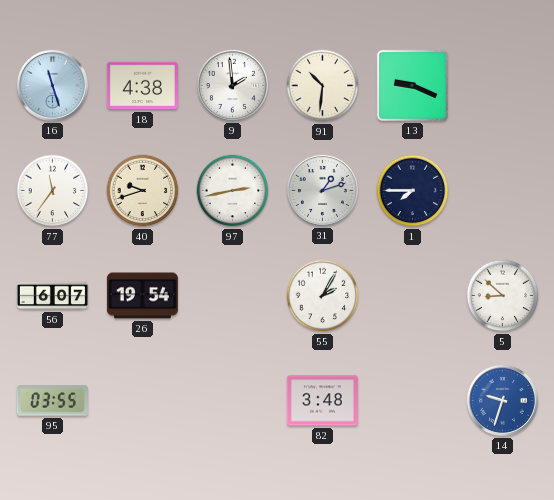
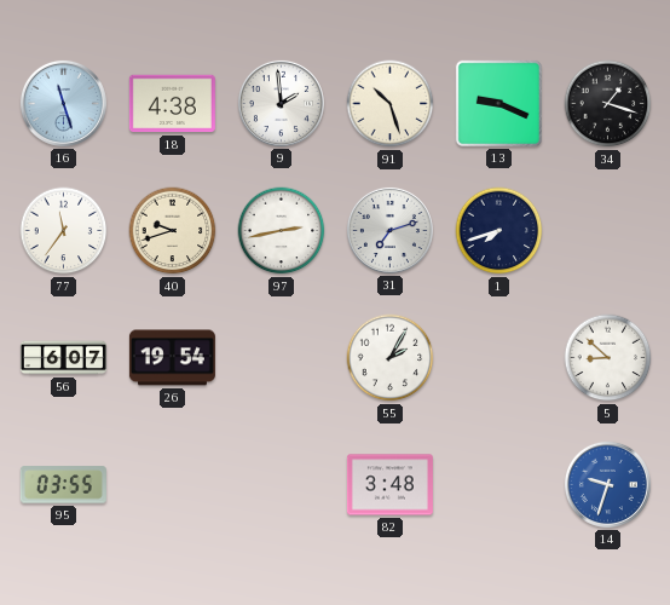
91: 10:31 -> 10:27 (391, 104)
34: none -> 1:18 (608, 104)
31: 1:12 -> 7:12 (389, 230)
1: 7:45 -> 7:42 (499, 231)
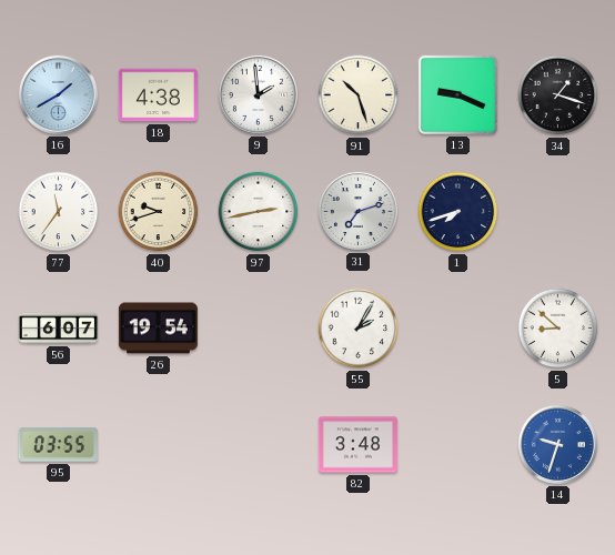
16: 11:27 -> 1:40 (58, 94)
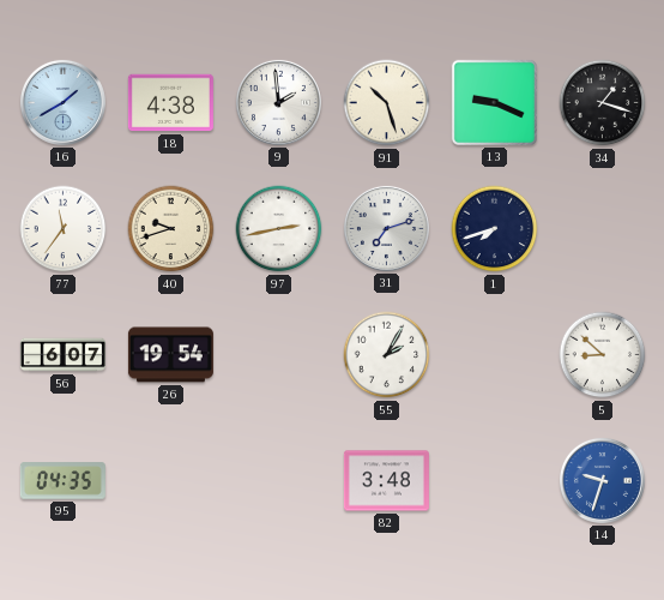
95: 03:55 -> 04:35 (62, 481)
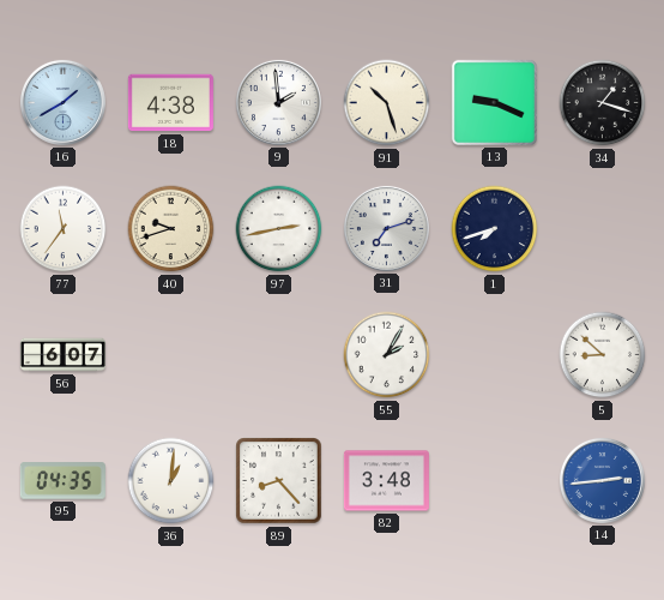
26: 19:54 -> none (170, 355)
36: none -> 1:01 (171, 481)
89: none -> 8:23 (279, 481)
14: 9:33 -> 2:44 (602, 480)
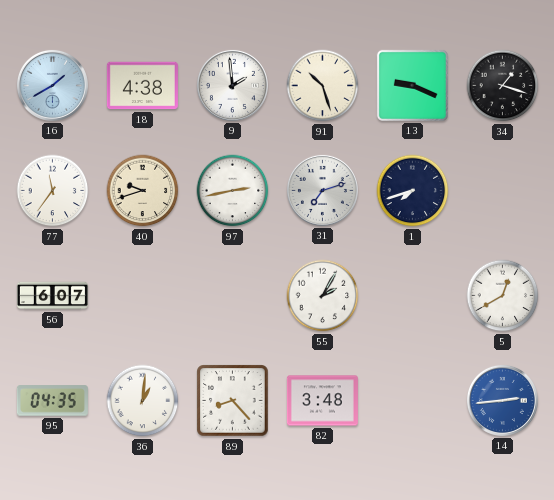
5: 8:52 -> 12:40 (503, 296)
